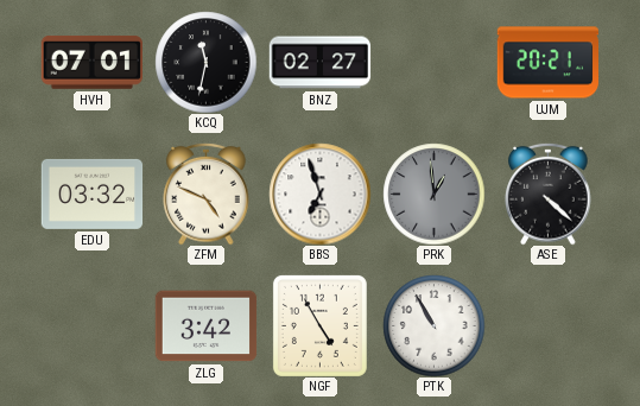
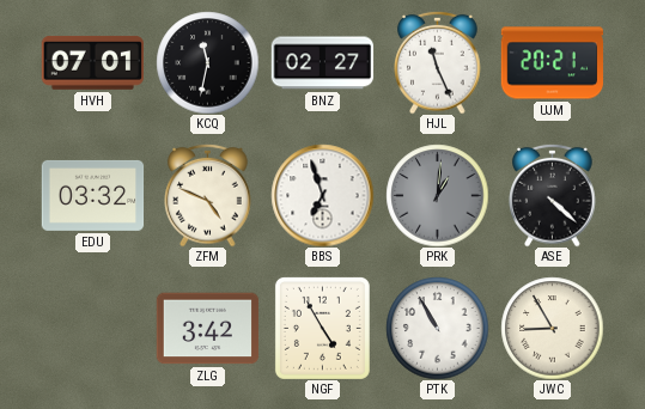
HJL: none -> 11:26 (438, 62)
PRK: 12:59 -> 1:01 (437, 195)
JWC: none -> 8:55 (552, 328)
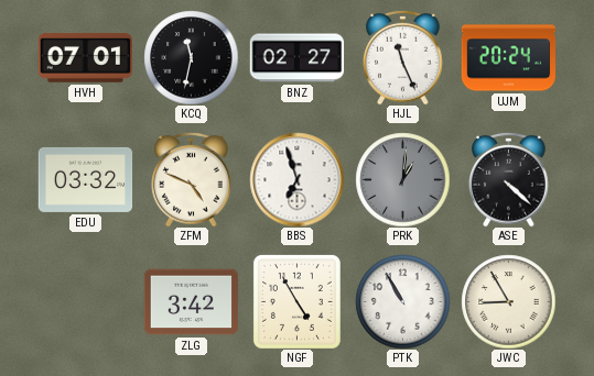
UJM: 20:21 -> 20:24 (508, 58)
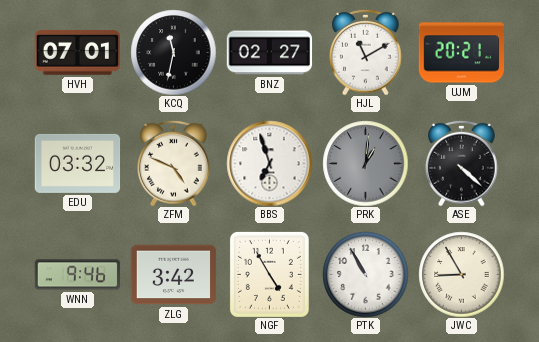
HJL: 11:26 -> 11:10 (366, 52)
UJM: 20:24 -> 20:21 (461, 53)
WNN: none -> 9:46 (77, 275)
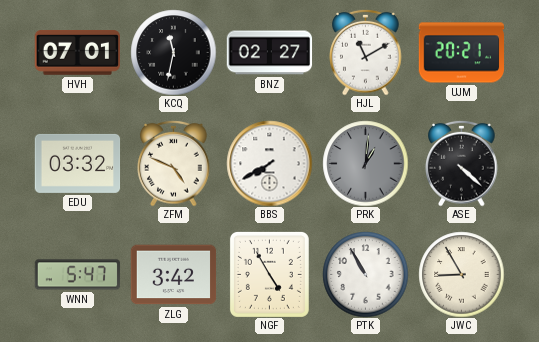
BBS: 6:57 -> 7:40 (269, 163)
WNN: 9:46 -> 5:47 (77, 275)
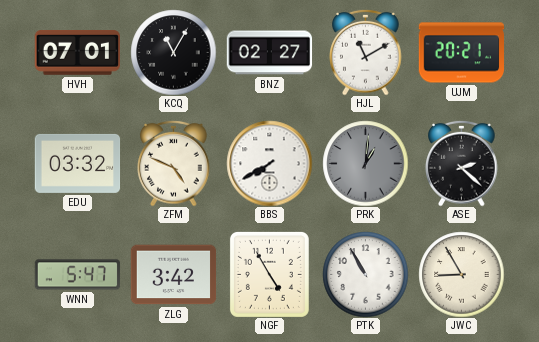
KCQ: 11:32 -> 11:05 (173, 52)
ASE: 4:22 -> 2:22 (462, 163)
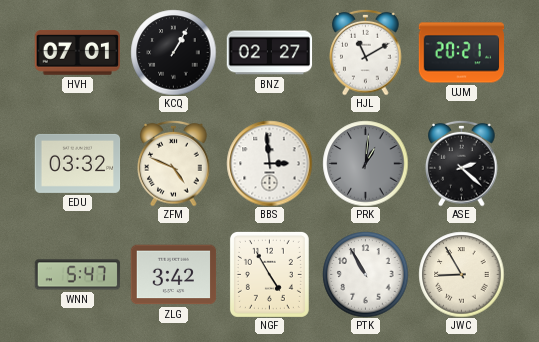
KCQ: 11:05 -> 1:05 (173, 52)
BBS: 7:40 -> 2:59 (269, 163)
